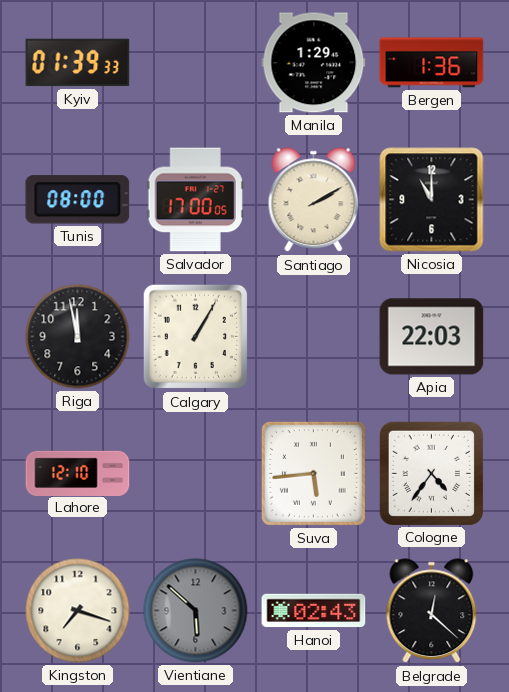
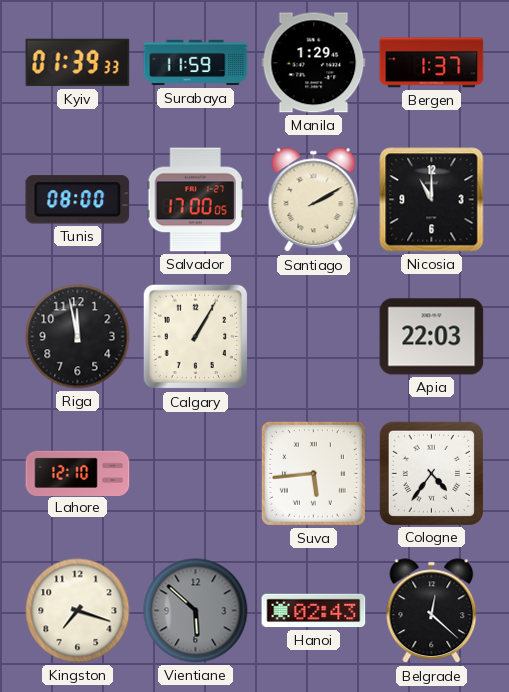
Surabaya: none -> 11:59 (196, 63)
Bergen: 1:36 -> 1:37 (432, 63)
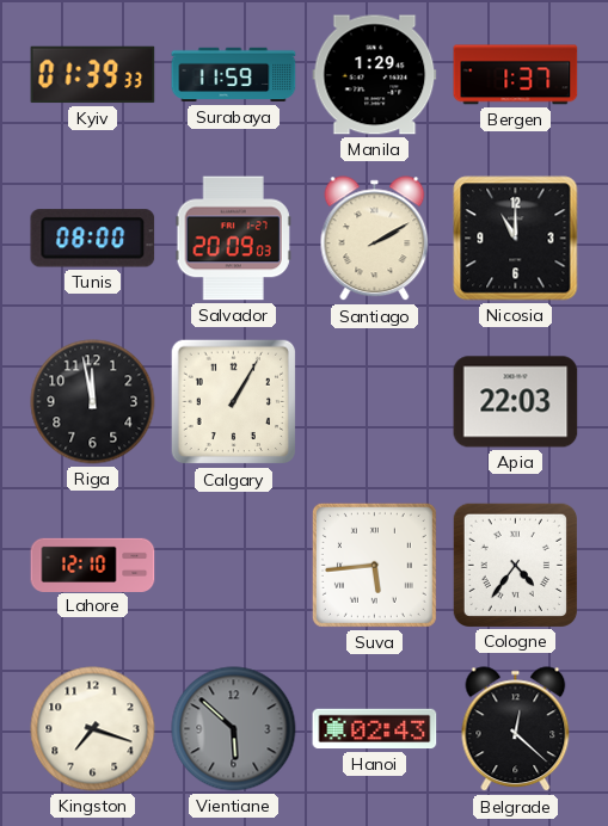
Salvador: 17:00 -> 20:09 (233, 239)
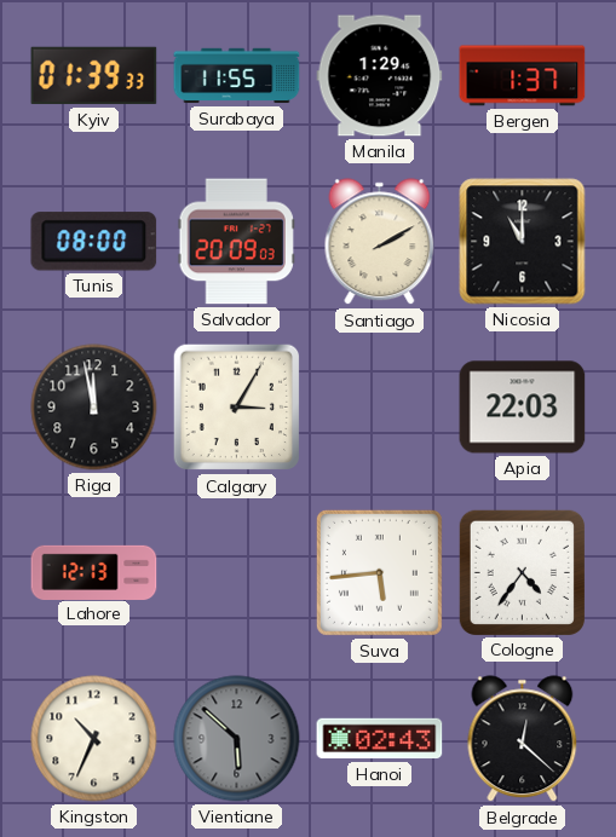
Surabaya: 11:59 -> 11:55 (237, 76)
Calgary: 1:05 -> 3:05 (237, 408)
Lahore: 12:10 -> 12:13 (94, 572)
Kingston: 7:18 -> 10:34 (94, 739)
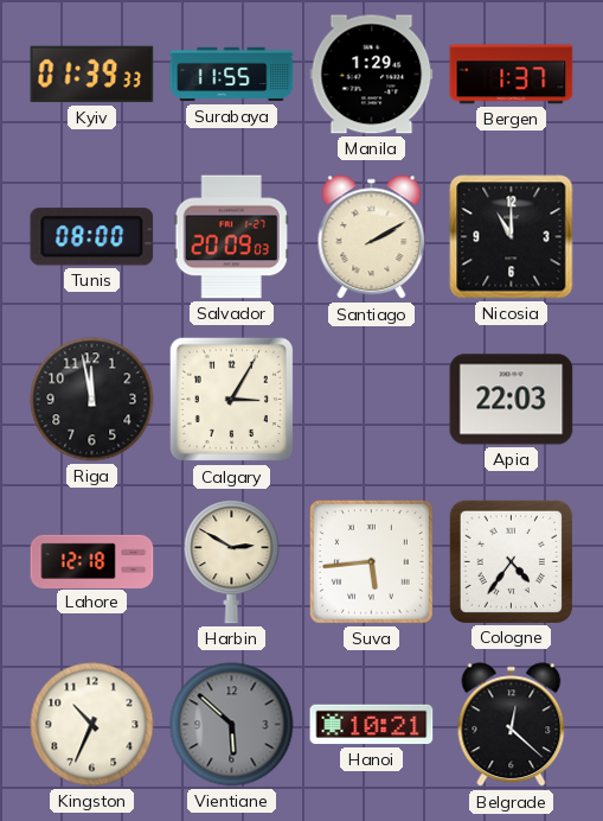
Lahore: 12:13 -> 12:18 (92, 561)
Harbin: none -> 2:50 (232, 562)
Hanoi: 02:43 -> 10:21 (372, 725)
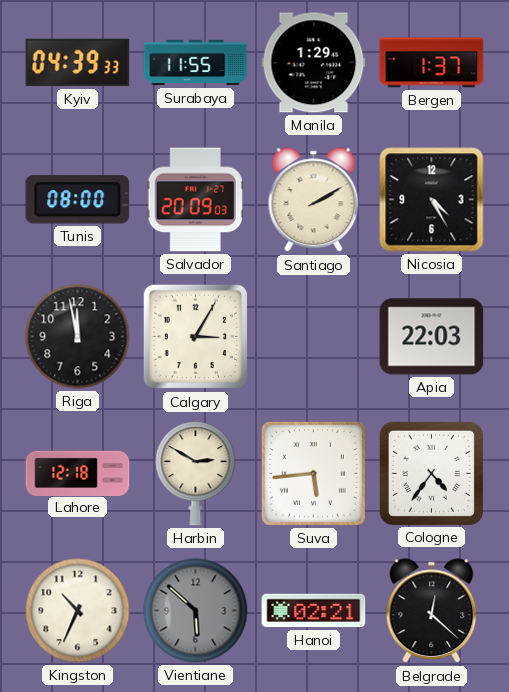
Kyiv: 01:39 -> 04:39 (78, 63)
Nicosia: 11:00 -> 4:25 (432, 200)
Hanoi: 10:21 -> 02:21 (314, 611)
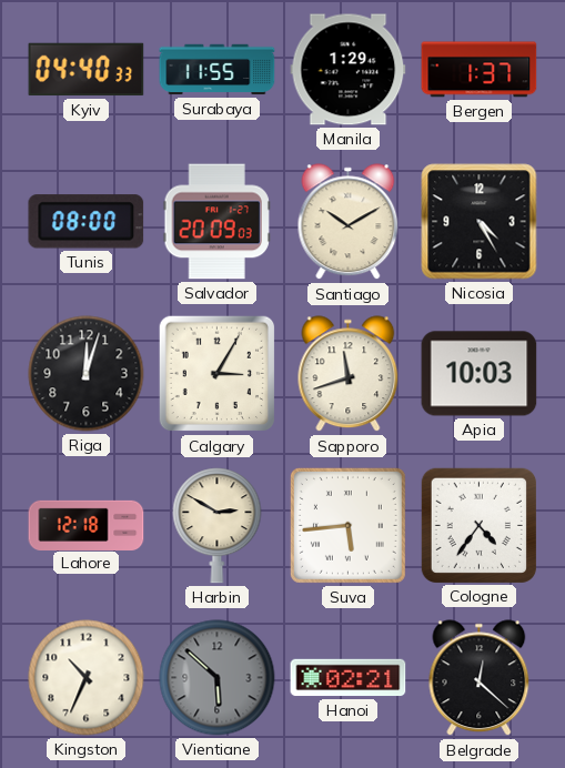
Kyiv: 04:39 -> 04:40 (87, 70)
Santiago: 2:10 -> 10:10 (349, 222)
Riga: 11:58 -> 12:03 (87, 374)
Sapporo: none -> 11:42 (349, 374)
Apia: 22:03 -> 10:03 (480, 374)
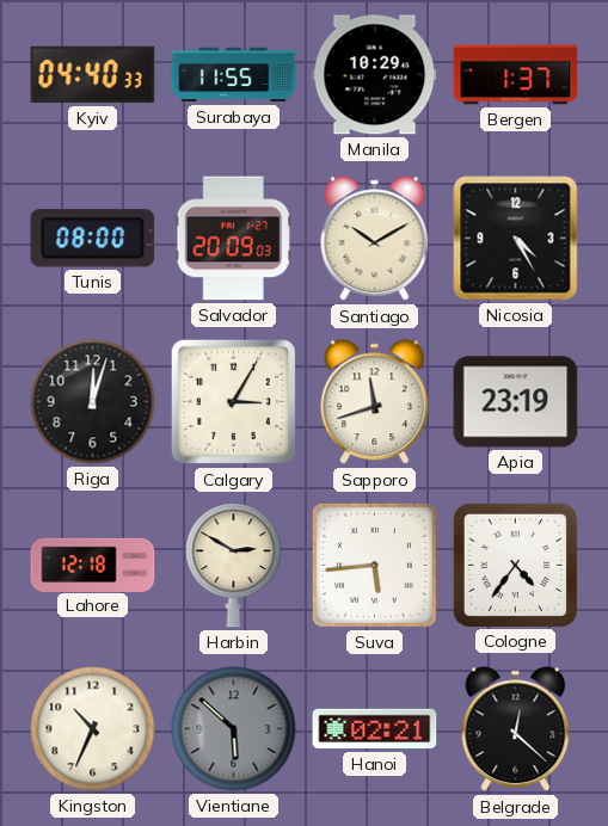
Manila: 1:29 -> 10:29 (375, 75)
Apia: 10:03 -> 23:19 (516, 402)
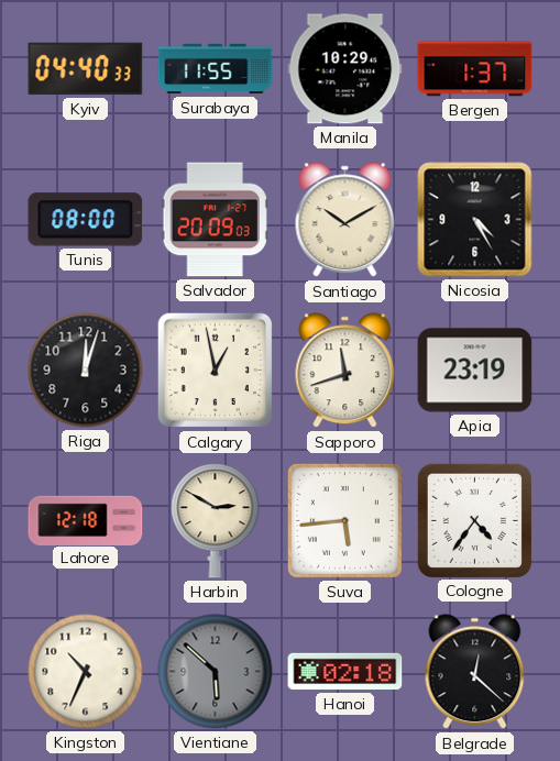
Calgary: 3:05 -> 12:58 (216, 371)
Hanoi: 02:21 -> 02:18 (345, 672)
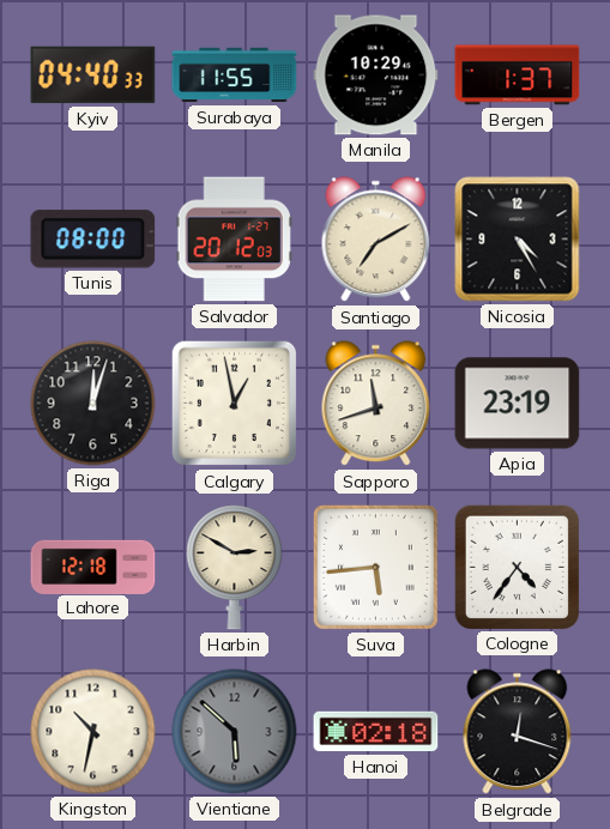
Salvador: 20:09 -> 20:12 (234, 240)
Santiago: 10:10 -> 7:10 (376, 240)
Kingston: 10:34 -> 10:32 (93, 732)
Belgrade: 12:22 -> 12:18 (518, 732)
